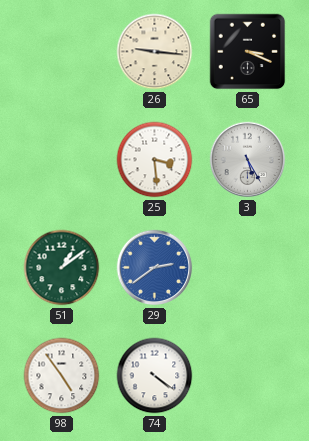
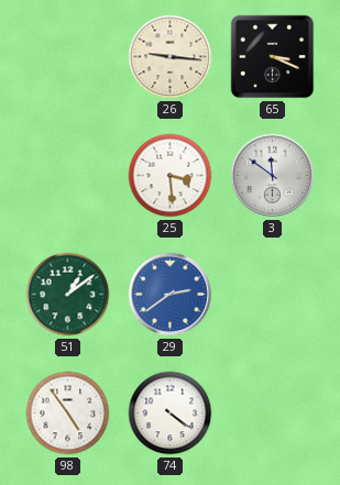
3: 5:25 -> 11:51 (273, 176)
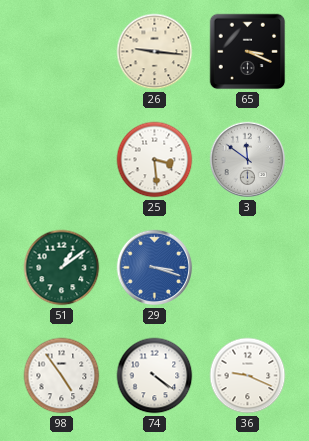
29: 2:39 -> 3:18 (155, 268)
36: none -> 9:19 (248, 376)
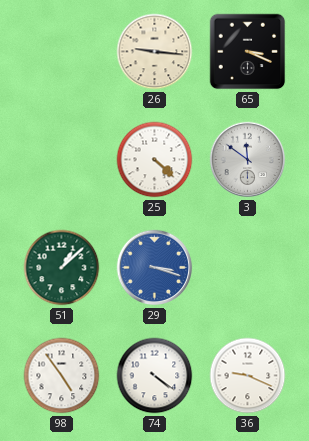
25: 3:29 -> 4:22 (155, 160)
51: 1:09 -> 1:08 (62, 268)
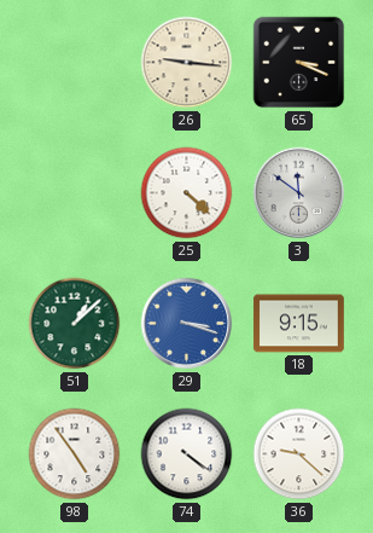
18: none -> 9:15 (299, 324)
36: 9:19 -> 9:22 (299, 454)
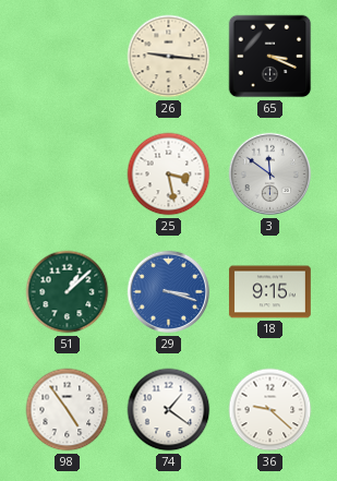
25: 4:22 -> 3:28 (169, 175)
74: 4:21 -> 1:21 (169, 410)
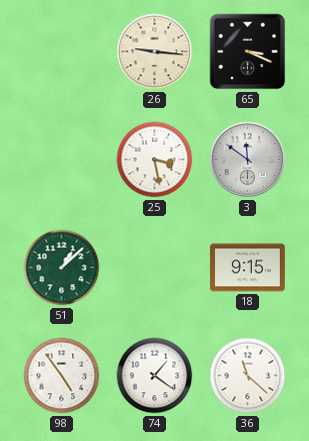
29: 3:18 -> none (169, 292)
36: 9:22 -> 11:22 (248, 376)
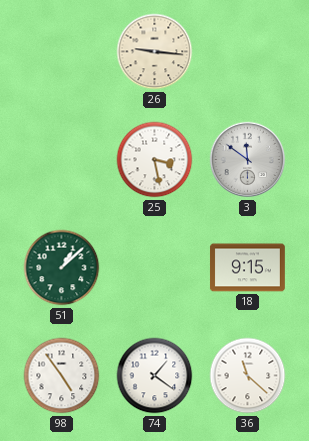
65: 3:19 -> none (248, 52)
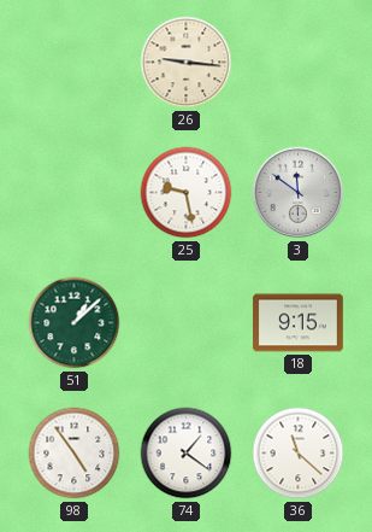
25: 3:28 -> 9:28 (187, 193)
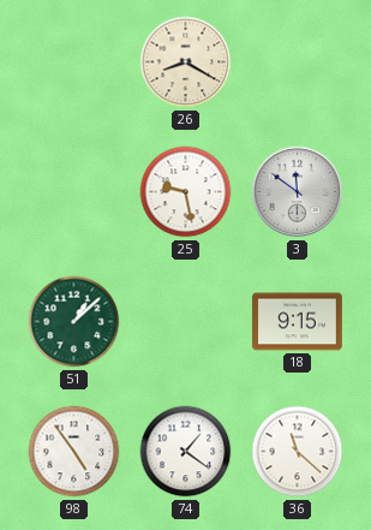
26: 9:16 -> 8:20 (186, 62)
